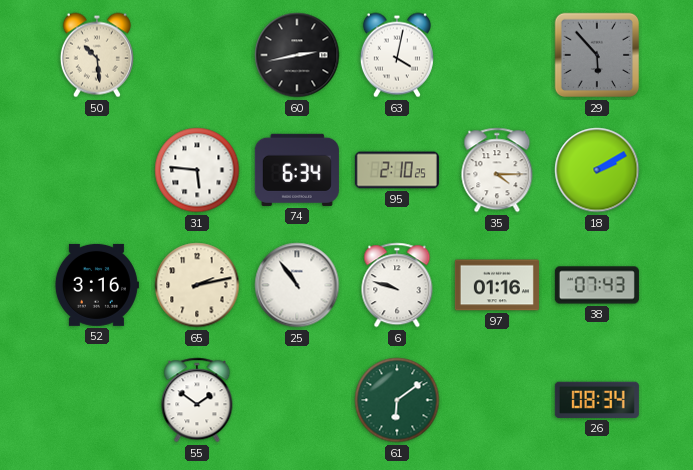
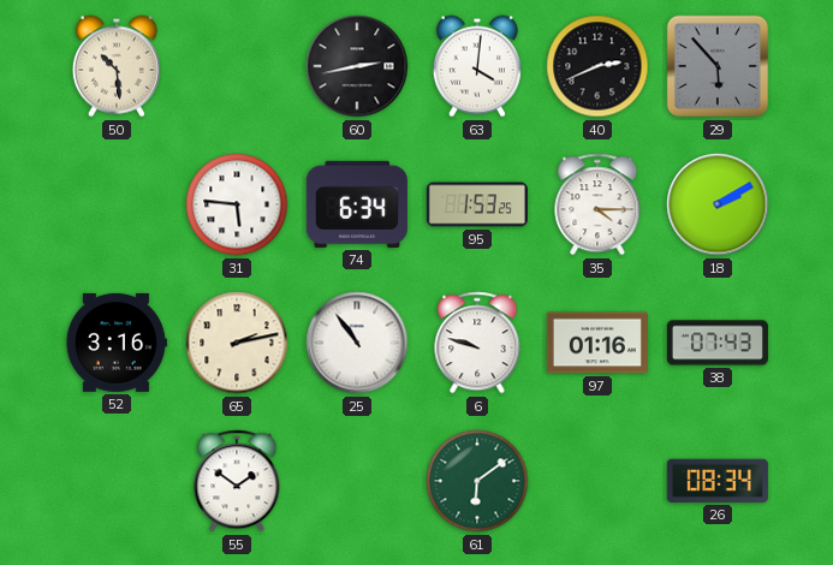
63: 4:02 -> 4:01 (477, 66)
40: none -> 2:41 (597, 66)
95: 2:10 -> 1:53 (477, 204)
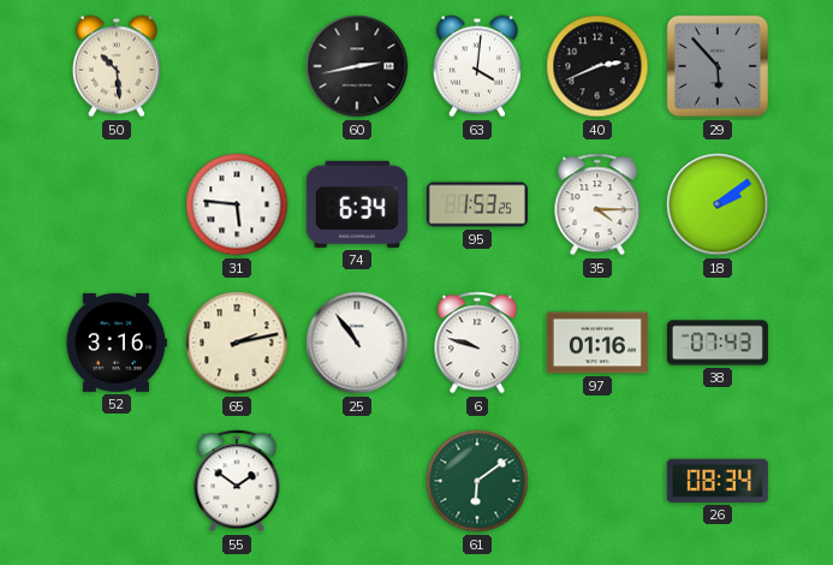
18: 2:10 -> 2:09 (718, 204)
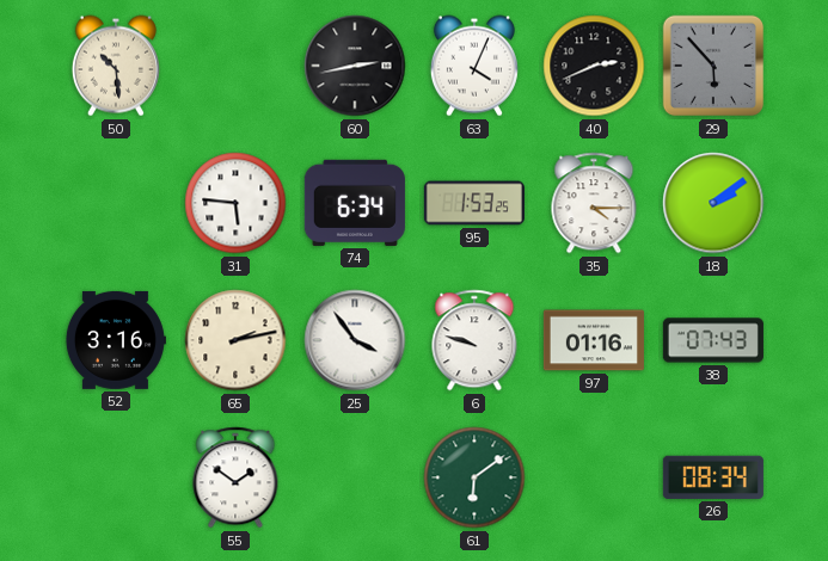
63: 4:01 -> 4:04 (474, 66)
25: 10:54 -> 3:54 (355, 340)
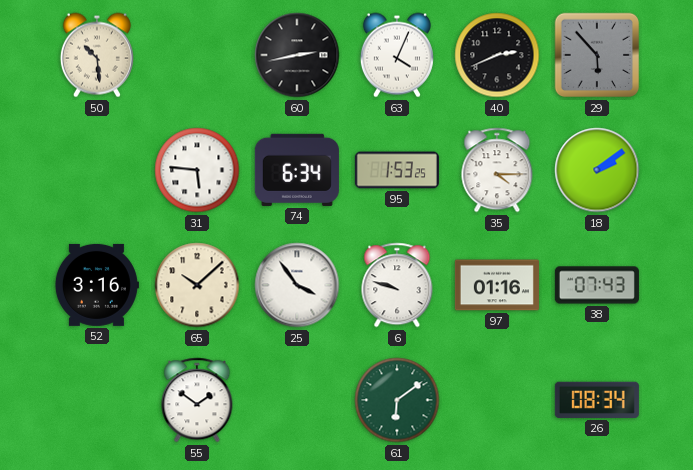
65: 2:13 -> 10:08 (197, 285)
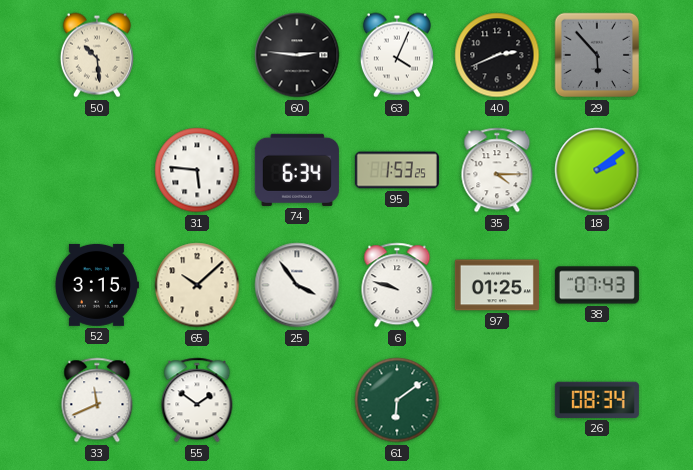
60: 2:43 -> 2:46 (297, 55)
52: 3:16 -> 3:15 (96, 285)
97: 01:16 -> 01:25 (497, 285)
33: none -> 11:41 (97, 400)
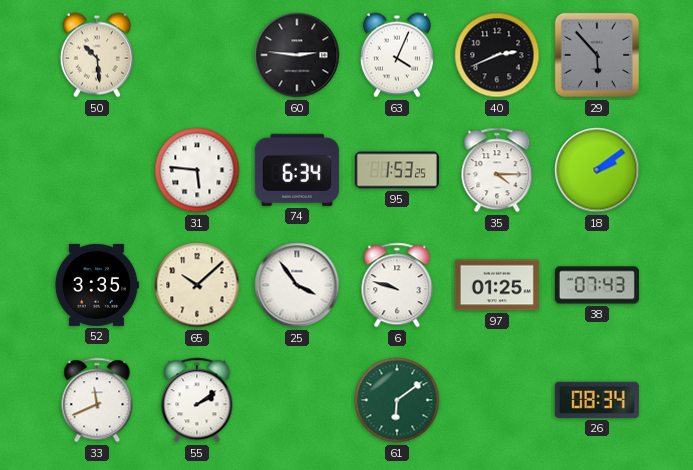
52: 3:15 -> 3:35 (96, 285)
55: 1:51 -> 2:09 (197, 400)
